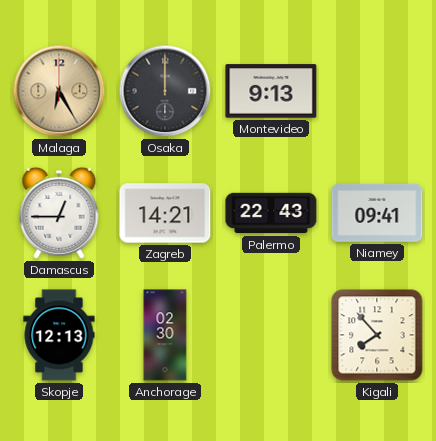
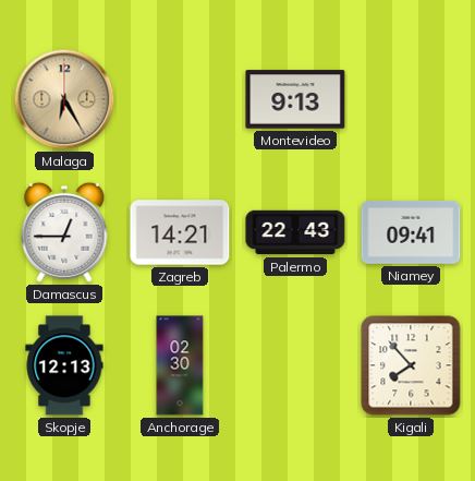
Osaka: 12:00 -> none (165, 91)
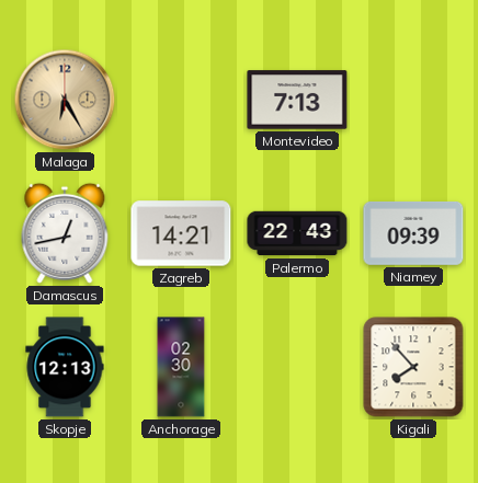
Montevideo: 9:13 -> 7:13 (297, 100)
Damascus: 12:45 -> 12:43 (65, 233)
Niamey: 09:41 -> 09:39 (413, 233)
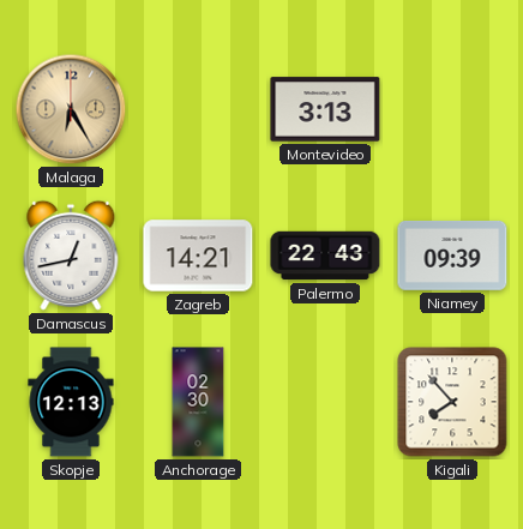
Montevideo: 7:13 -> 3:13 (325, 109)
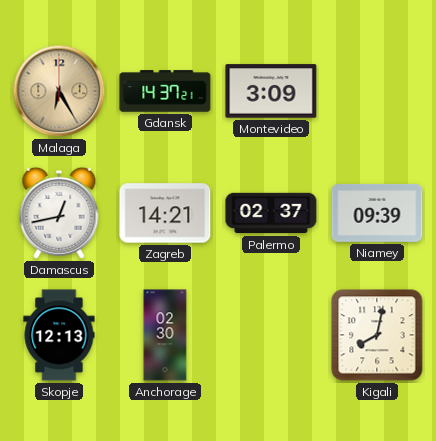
Gdansk: none -> 14:37 (165, 91)
Montevideo: 3:13 -> 3:09 (271, 91)
Palermo: 22:43 -> 02:37 (271, 213)
Kigali: 7:53 -> 8:02 (377, 335)
